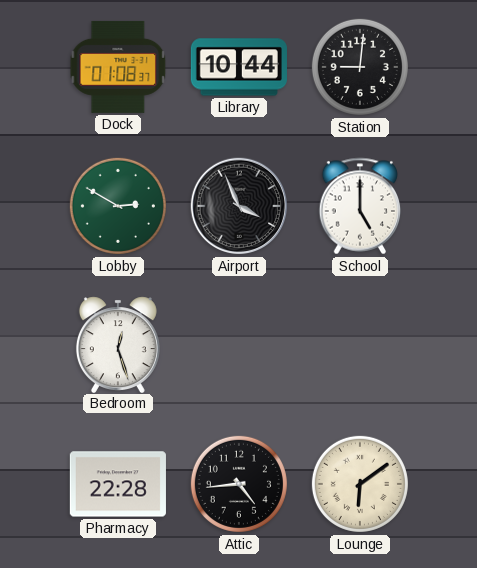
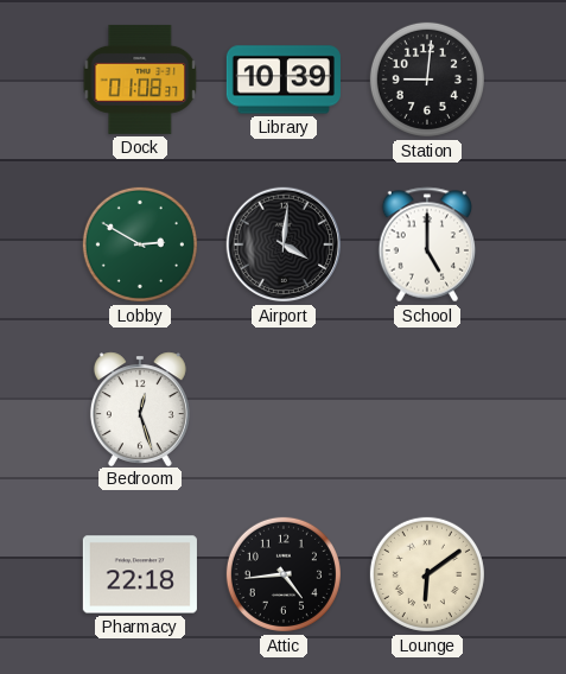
Library: 10:44 -> 10:39 (284, 80)
Airport: 3:56 -> 4:01 (284, 244)
Pharmacy: 22:28 -> 22:18 (140, 574)
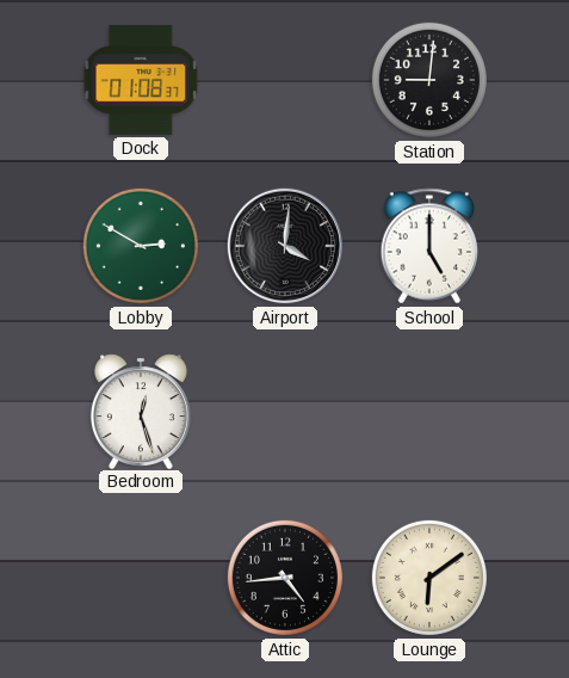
Library: 10:39 -> none (284, 80)
Pharmacy: 22:18 -> none (140, 574)
